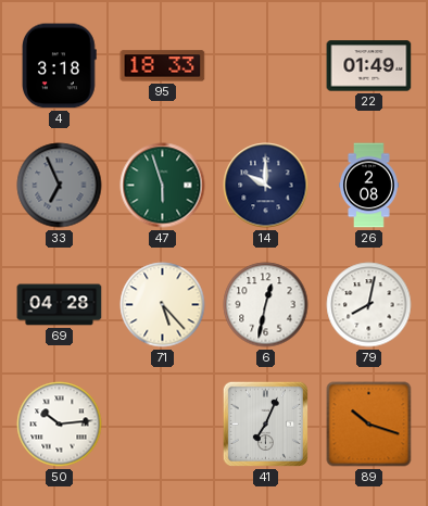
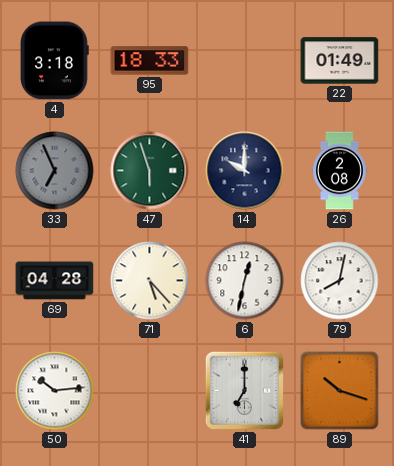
41: 7:04 -> 7:00 (244, 390)
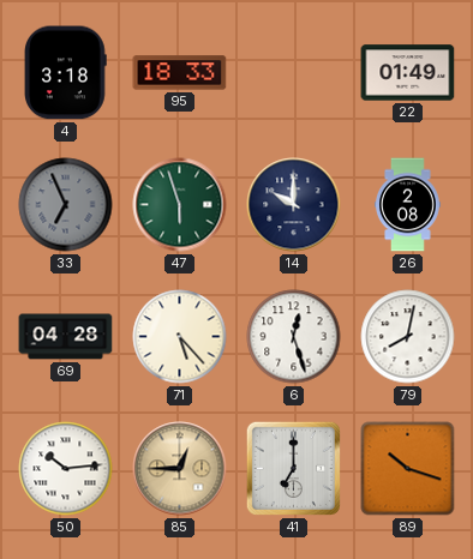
6: 12:32 -> 12:27 (294, 337)
85: none -> 12:45 (180, 469)
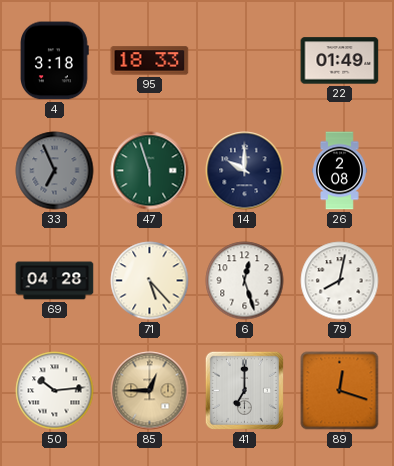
89: 10:18 -> 12:18 (340, 391)
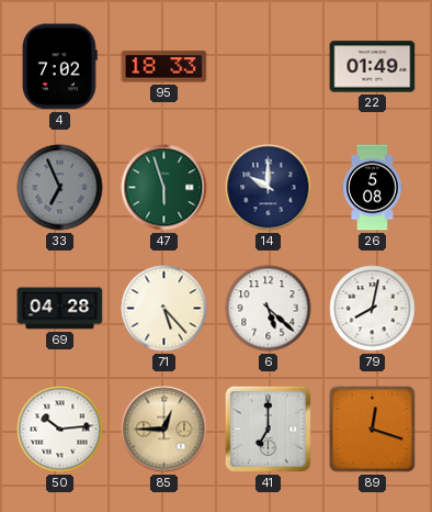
4: 3:18 -> 7:02 (60, 67)
26: 2:08 -> 5:08 (373, 188)
6: 12:27 -> 5:22 (269, 309)
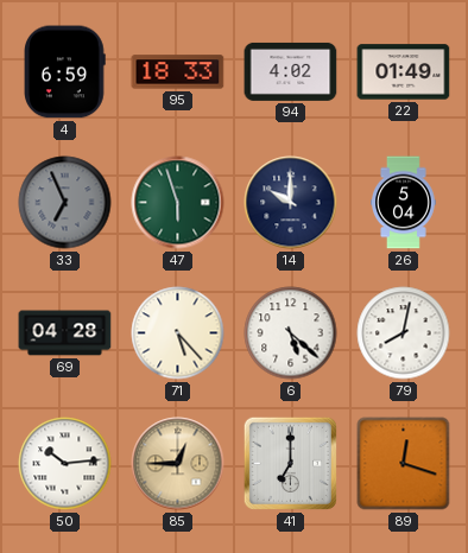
4: 7:02 -> 6:59 (65, 72)
94: none -> 4:02 (291, 71)
26: 5:08 -> 5:04 (404, 203)
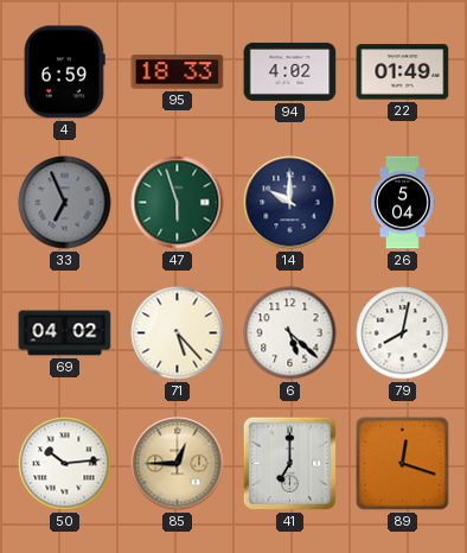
69: 04:28 -> 04:02 (65, 333)
